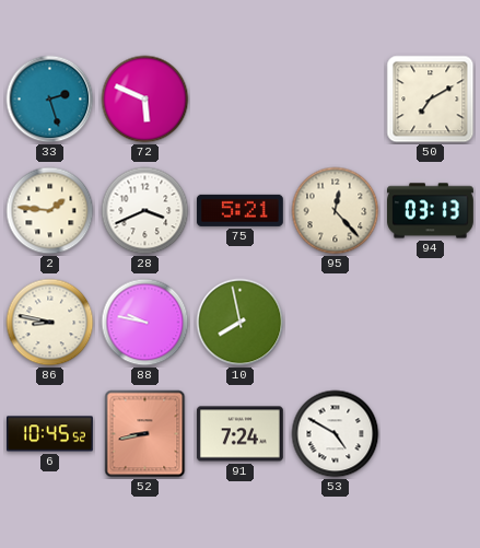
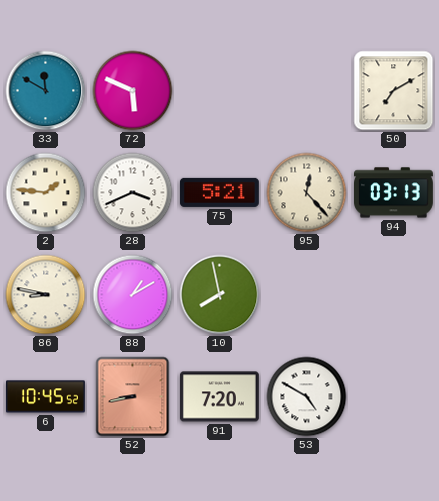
33: 2:27 -> 11:50 (46, 91)
88: 9:47 -> 1:10 (133, 295)
91: 7:24 -> 7:20 (220, 397)
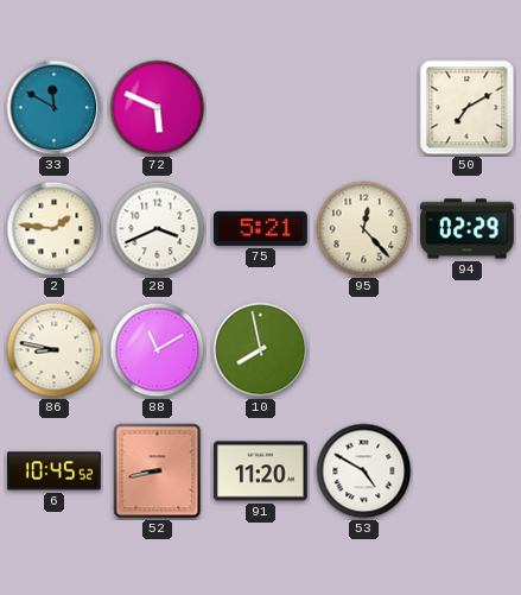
94: 03:13 -> 02:29 (468, 229)
88: 1:10 -> 11:10 (158, 350)
91: 7:20 -> 11:20 (261, 471)
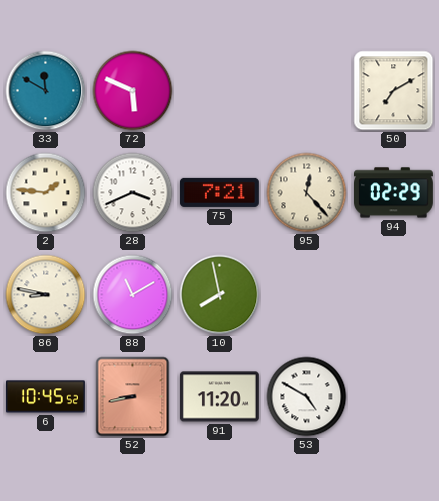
75: 5:21 -> 7:21 (219, 192)
